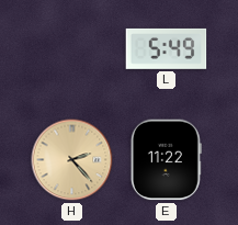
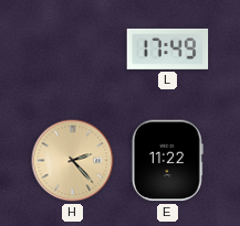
L: 5:49 -> 17:49 (168, 49)
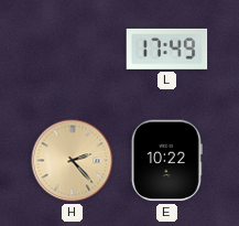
E: 11:22 -> 10:22 (166, 161)
